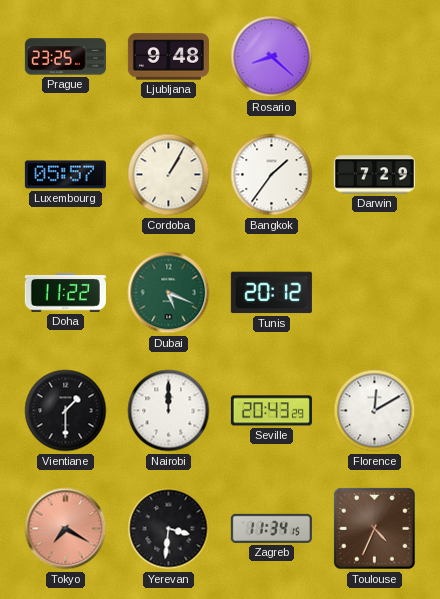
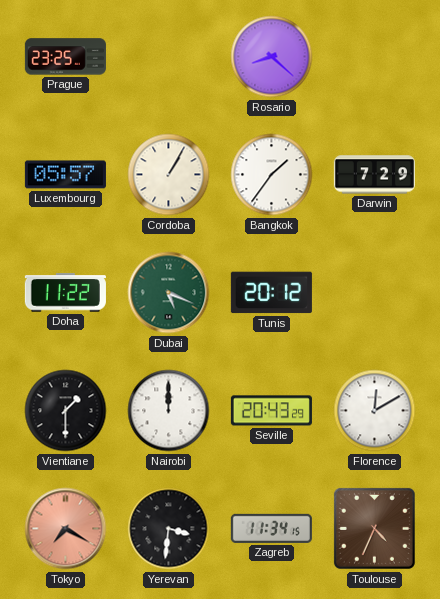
Ljubljana: 9:48 -> none (168, 57)
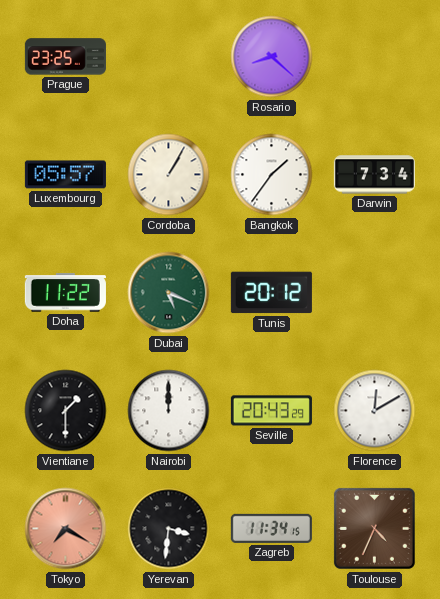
Darwin: 7:29 -> 7:34 (374, 175)
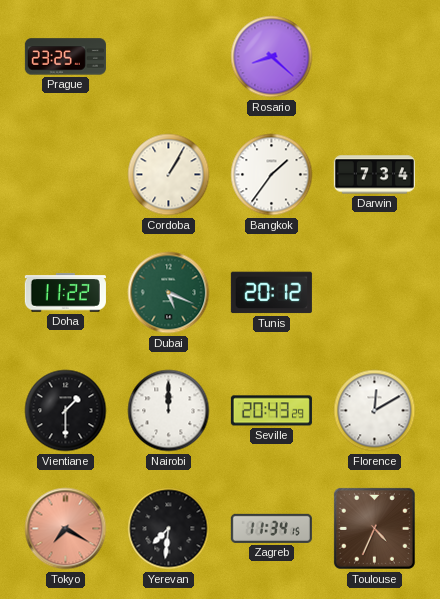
Luxembourg: 05:57 -> none (65, 175)
Yerevan: 3:31 -> 7:31 (169, 529)
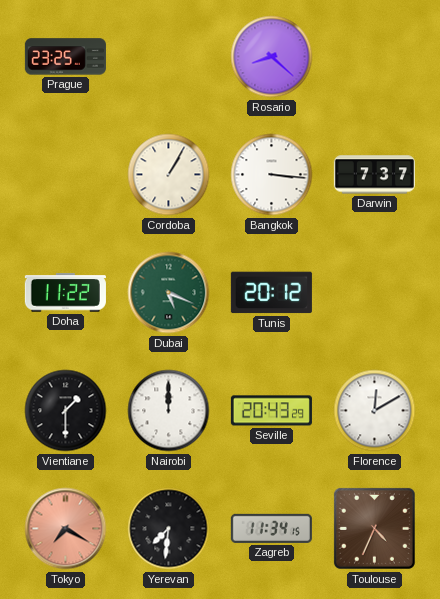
Bangkok: 1:36 -> 3:16 (272, 175)
Darwin: 7:34 -> 7:37 (374, 175)
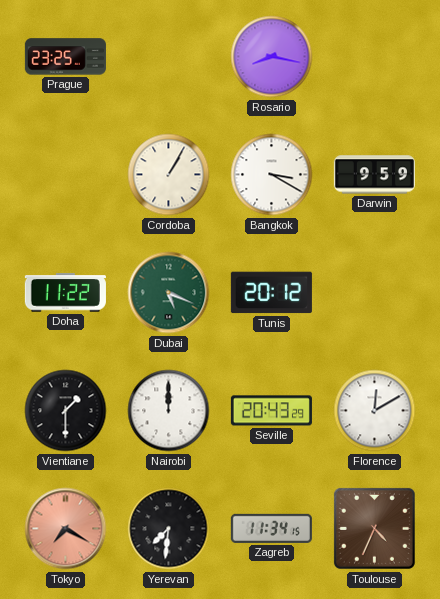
Rosario: 8:22 -> 8:17 (272, 57)
Bangkok: 3:16 -> 3:20 (272, 175)
Darwin: 7:37 -> 9:59 (374, 175)
